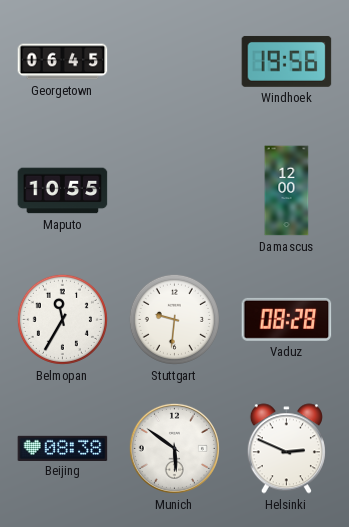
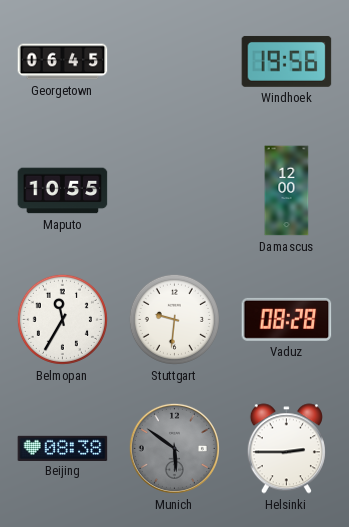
Munich dial: white -> grey (174, 448)
Helsinki: 2:49 -> 2:45 (286, 449)
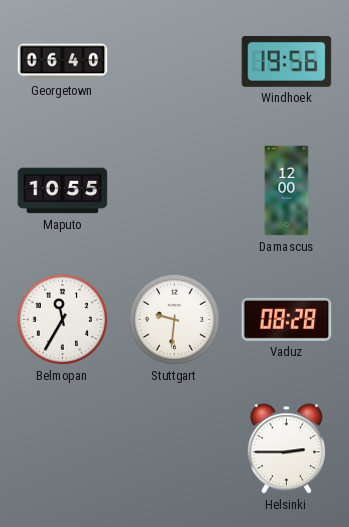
Georgetown: 06:45 -> 06:40 (63, 62)
Beijing: 08:38 -> none (63, 448)
Munich: 5:51 -> none (174, 448)
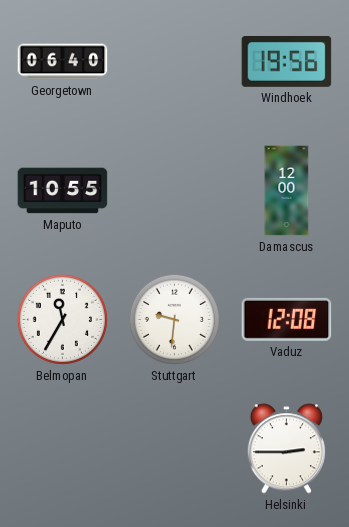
Vaduz: 08:28 -> 12:08 (287, 319)
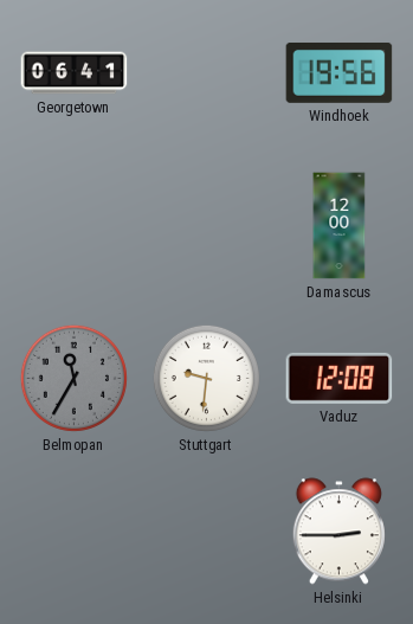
Georgetown: 06:40 -> 06:41 (75, 73)
Maputo: 10:55 -> none (63, 191)
Belmopan dial: white -> grey (73, 378)
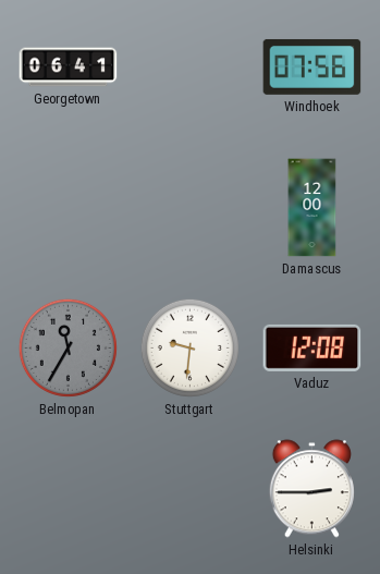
Windhoek: 19:56 -> 07:56 (312, 66)
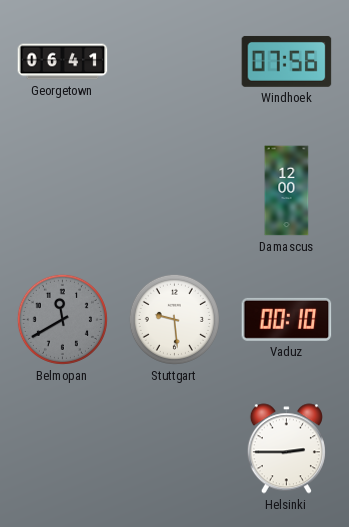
Belmopan: 11:35 -> 11:40 (62, 319)
Stuttgart: 9:31 -> 9:29 (174, 319)
Vaduz: 12:08 -> 00:10 (287, 319)
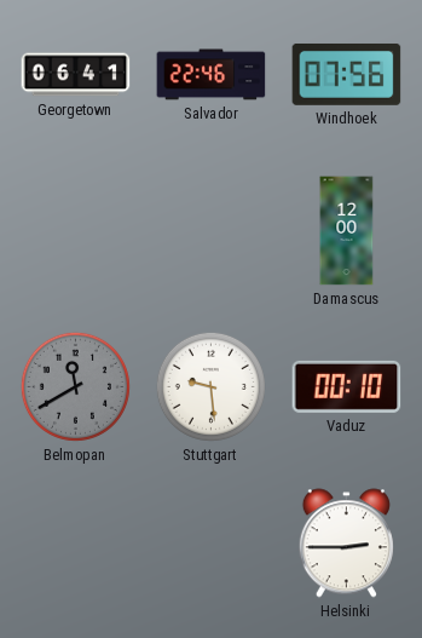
Salvador: none -> 22:46 (212, 75)
